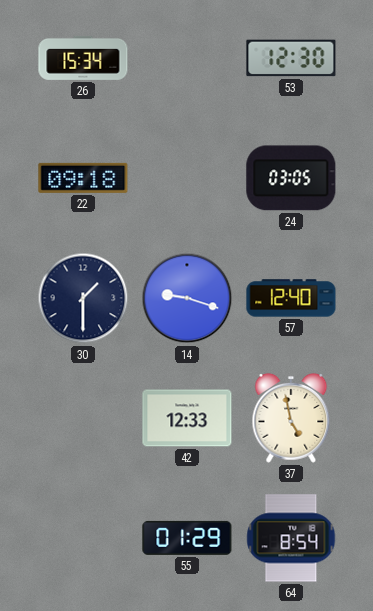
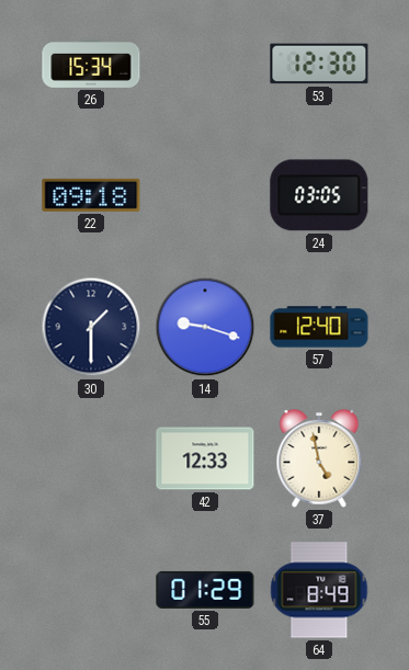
64: 8:54 -> 8:49 (319, 590)
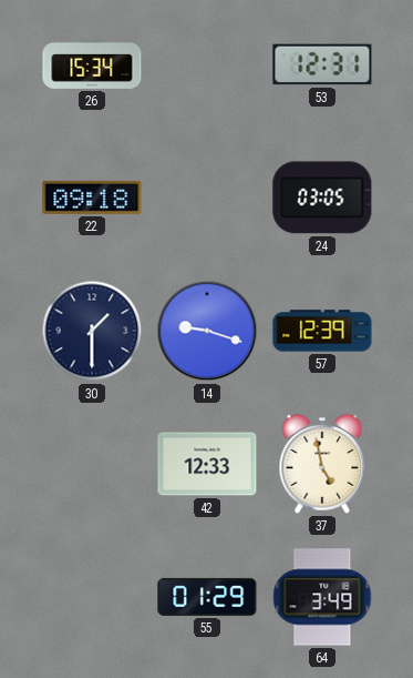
53: 12:30 -> 12:31 (322, 64)
57: 12:40 -> 12:39 (322, 331)
64: 8:49 -> 3:49 (322, 597)
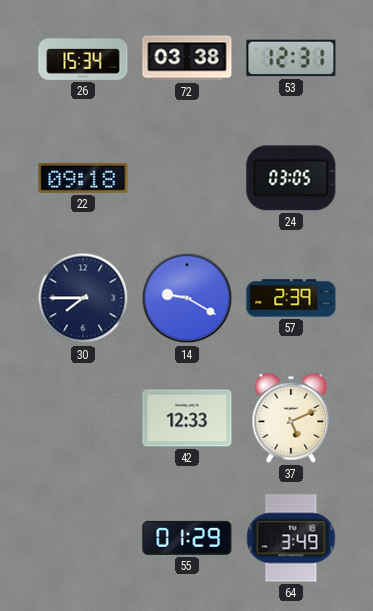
72: none -> 03:38 (187, 58)
30: 1:30 -> 7:45 (83, 298)
14: 9:18 -> 9:20 (187, 298)
57: 12:39 -> 2:39 (291, 298)
37: 4:58 -> 5:11 (291, 418)
